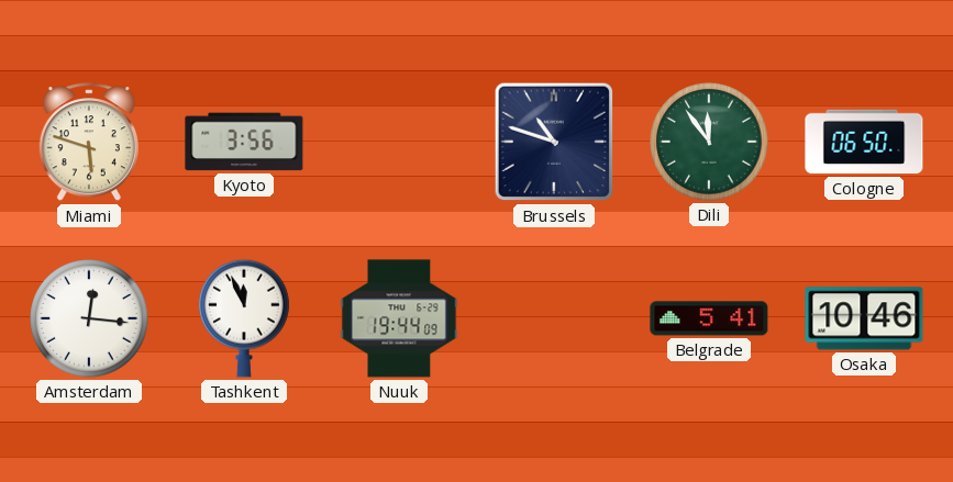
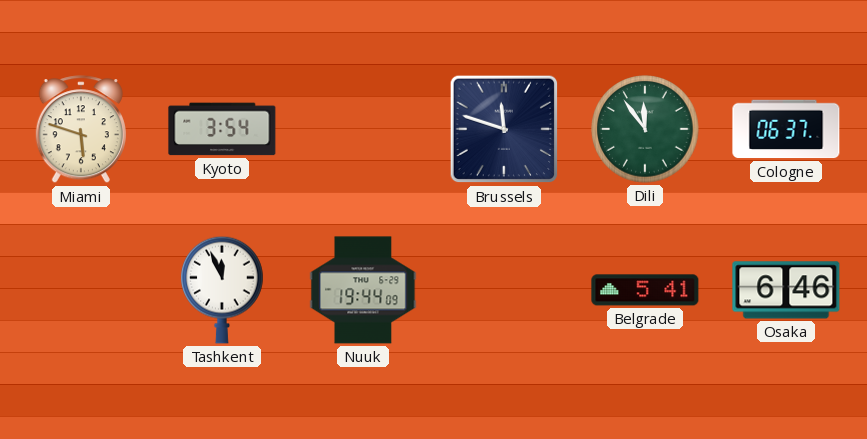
Kyoto: 3:56 -> 3:54 (222, 129)
Brussels: 10:48 -> 11:48 (504, 129)
Cologne: 06:50 -> 06:37 (786, 129)
Amsterdam: 12:16 -> none (89, 318)
Osaka: 10:46 -> 6:46 (786, 290)
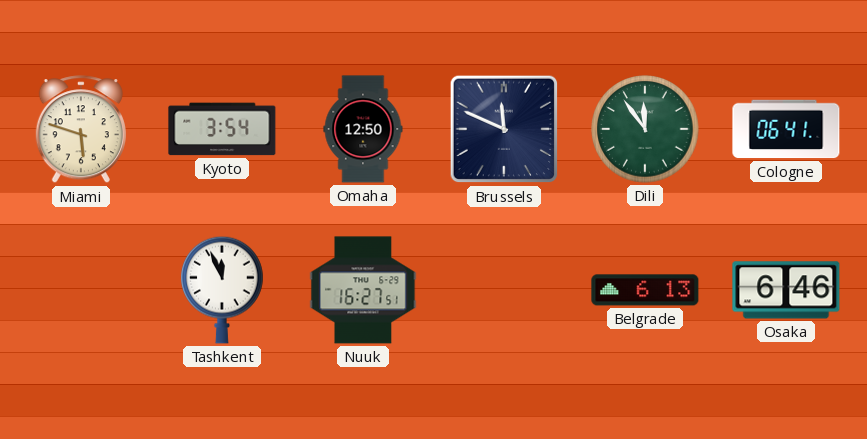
Omaha: none -> 12:50 (363, 129)
Brussels: 11:48 -> 11:49 (504, 129)
Cologne: 06:37 -> 06:41 (786, 129)
Nuuk: 19:44 -> 16:27 (363, 290)
Belgrade: 5:41 -> 6:13 (645, 290)
